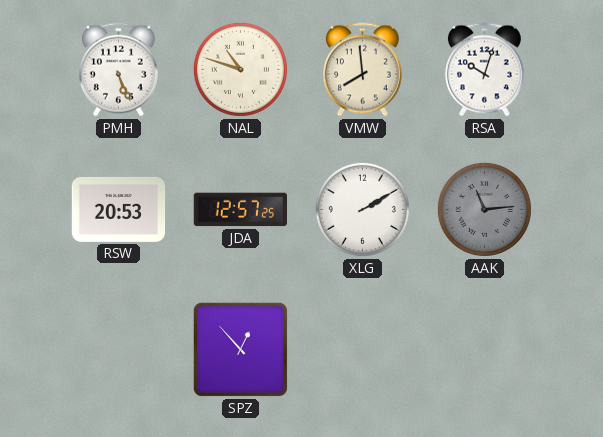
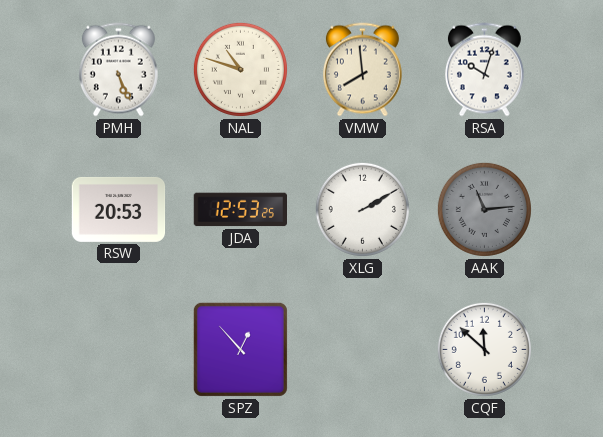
JDA: 12:57 -> 12:53 (240, 210)
CQF: none -> 11:52 (484, 349)
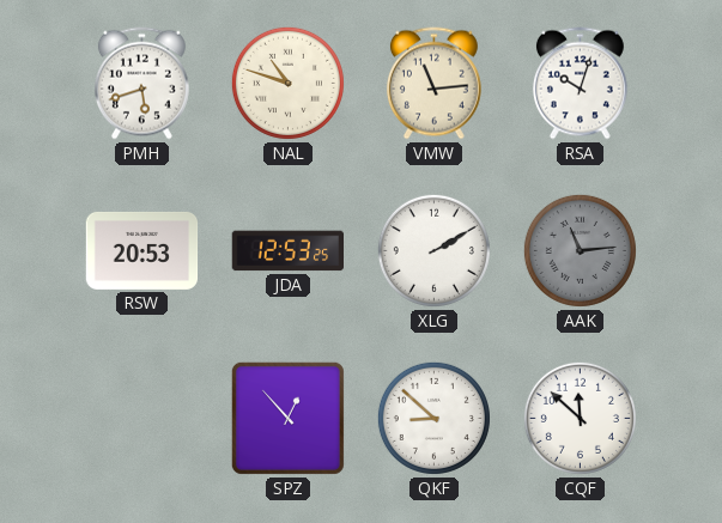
PMH: 5:26 -> 5:42 (141, 84)
VMW: 7:59 -> 11:14 (433, 84)
QKF: none -> 8:52 (433, 418)
